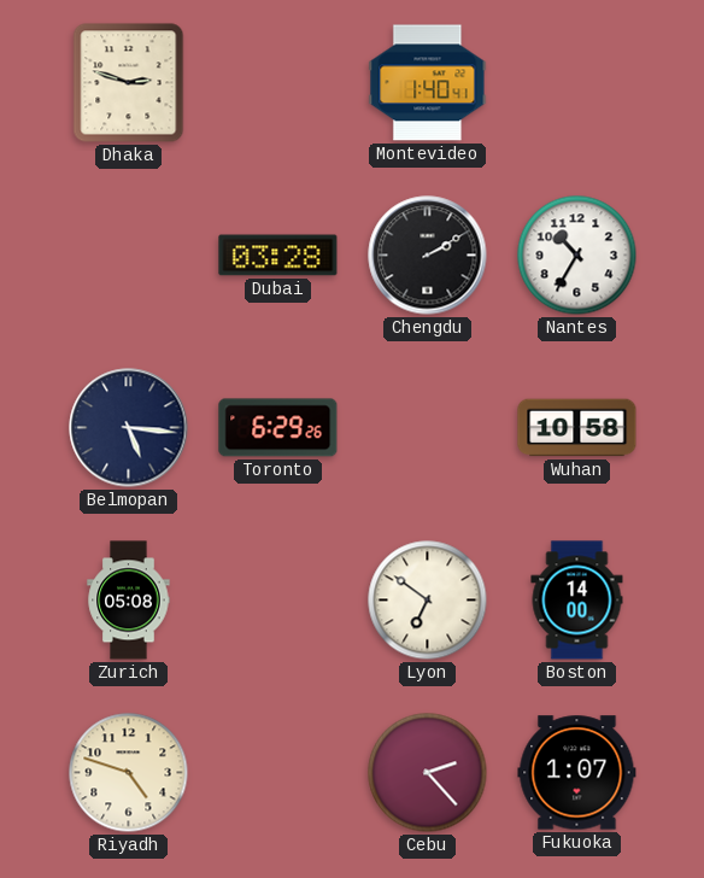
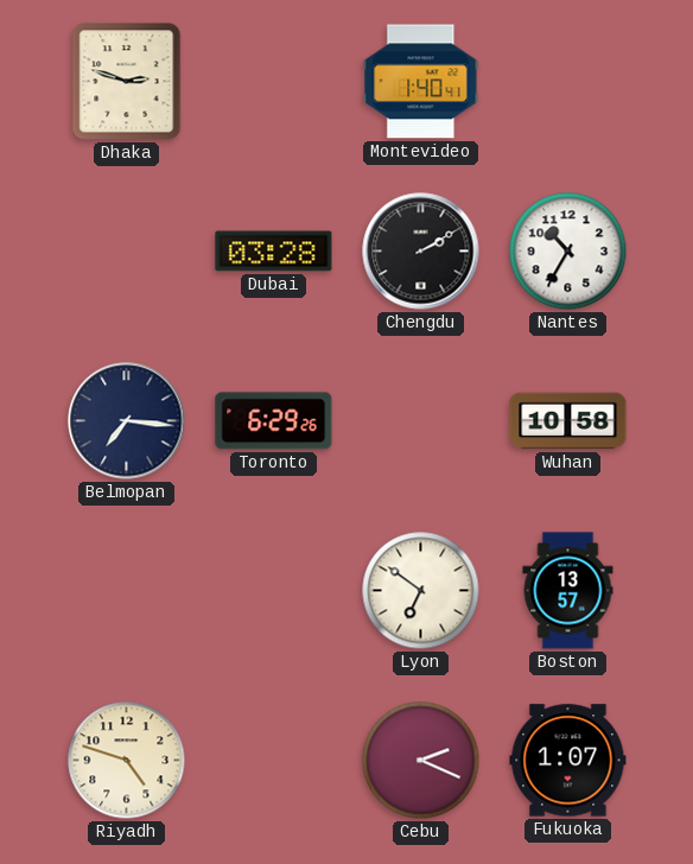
Belmopan: 5:16 -> 7:16 (127, 421)
Zurich: 05:08 -> none (129, 601)
Boston: 14:00 -> 13:57 (568, 591)
Cebu: 2:23 -> 2:19 (421, 761)
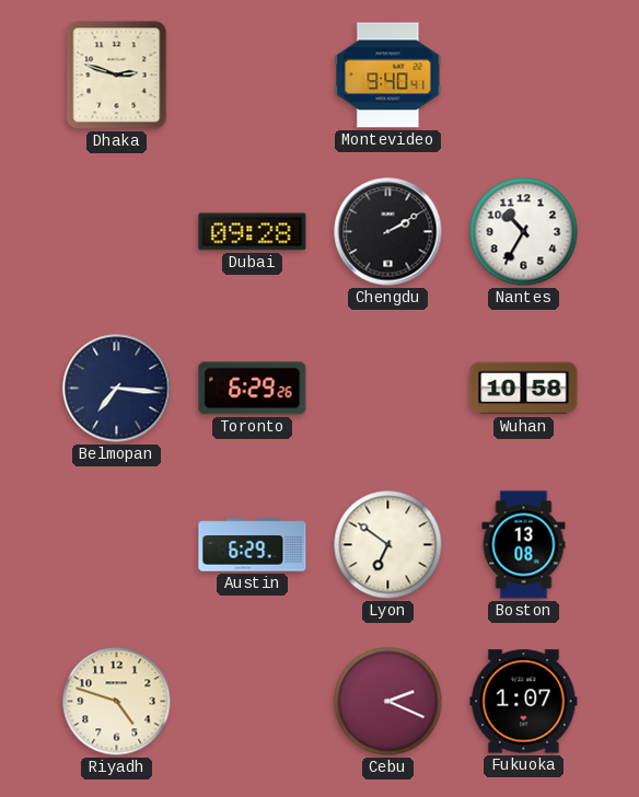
Montevideo: 1:40 -> 9:40 (388, 76)
Dubai: 03:28 -> 09:28 (253, 232)
Austin: none -> 6:29 (253, 545)
Boston: 13:57 -> 13:08 (524, 545)
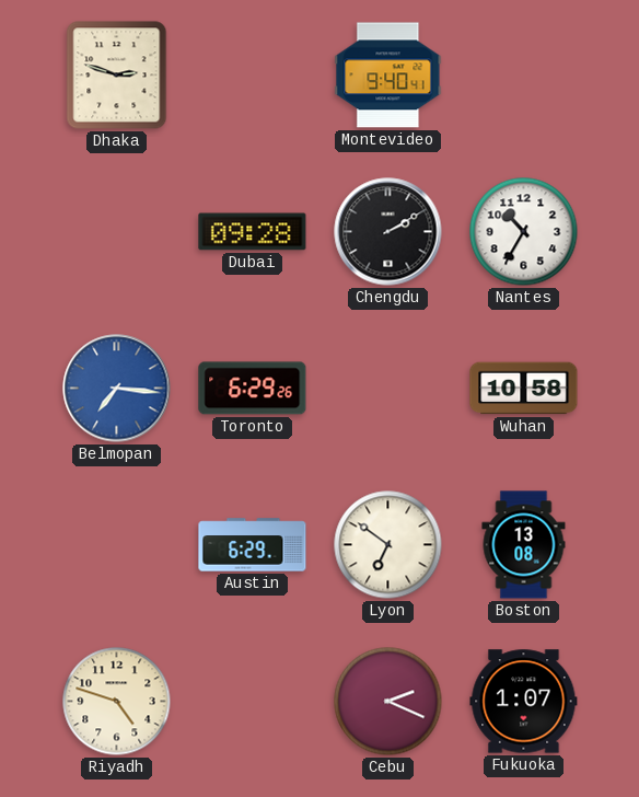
Belmopan dial: navy -> blue (117, 389)
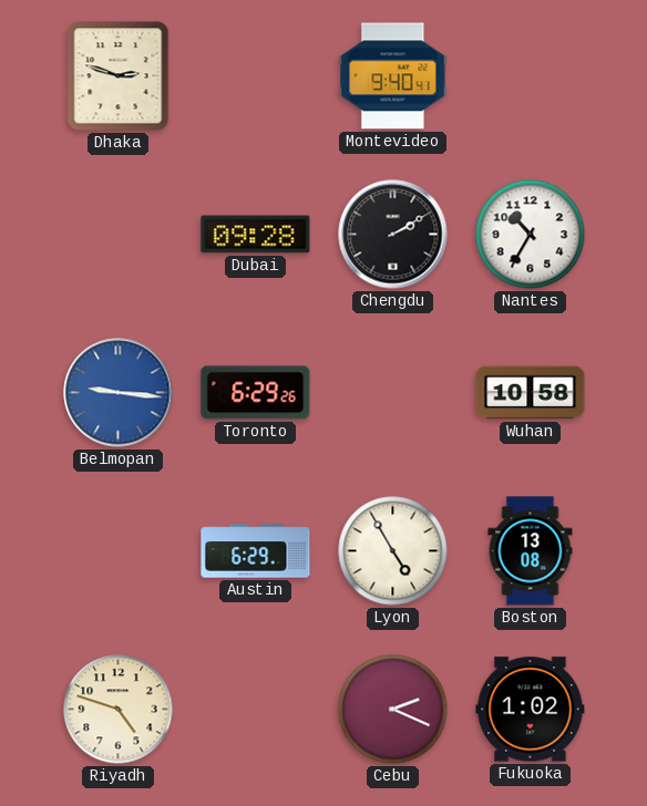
Belmopan: 7:16 -> 9:16 (119, 393)
Lyon: 6:51 -> 4:55 (393, 551)
Fukuoka: 1:07 -> 1:02 (531, 710)
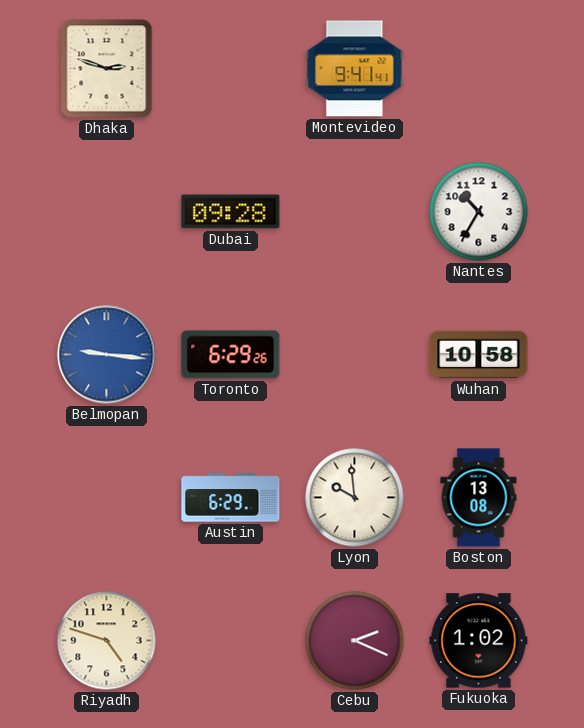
Montevideo: 9:40 -> 9:41 (355, 69)
Chengdu: 2:10 -> none (393, 235)
Lyon: 4:55 -> 9:59 (355, 498)
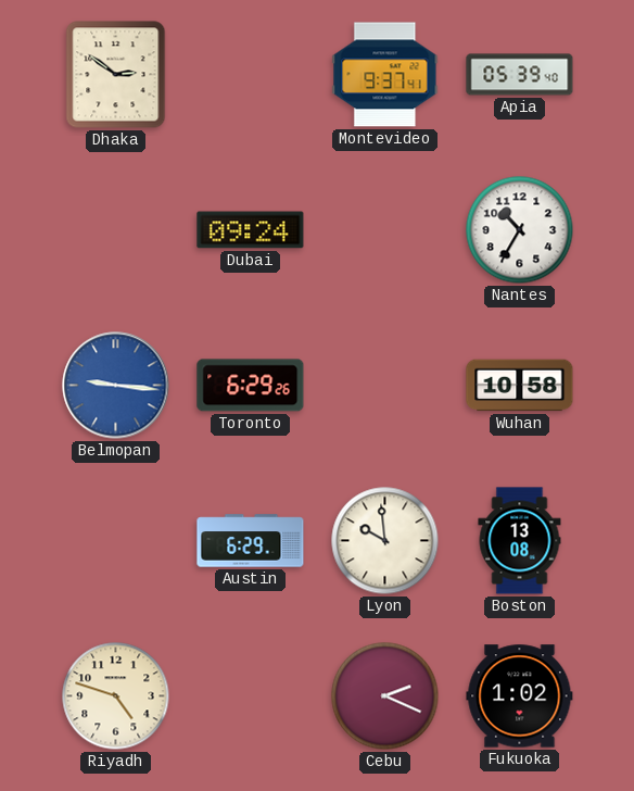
Dhaka: 2:48 -> 2:51 (116, 75)
Montevideo: 9:41 -> 9:37 (385, 75)
Apia: none -> 05:39 (520, 75)
Dubai: 09:28 -> 09:24 (251, 230)
